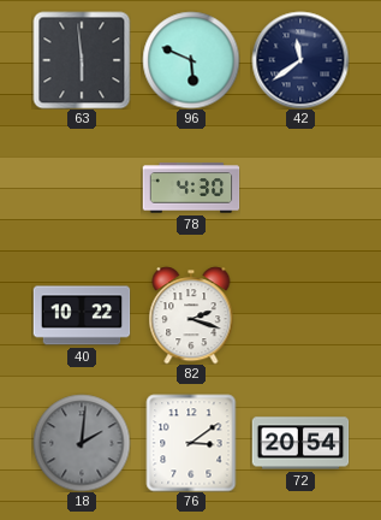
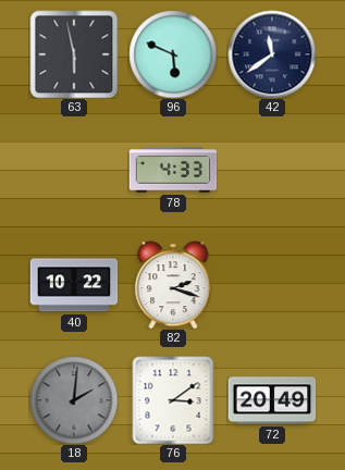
63: 5:59 -> 5:58 (74, 54)
78: 4:30 -> 4:33 (173, 170)
72: 20:54 -> 20:49 (272, 400)
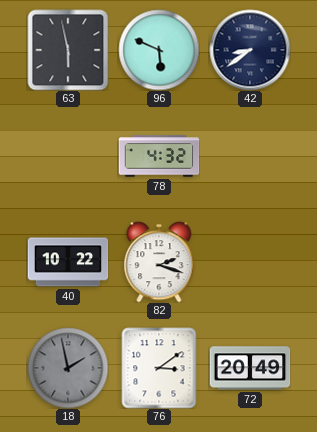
42: 11:39 -> 8:39 (250, 50)
78: 4:33 -> 4:32 (159, 156)
18: 2:01 -> 1:58 (68, 368)
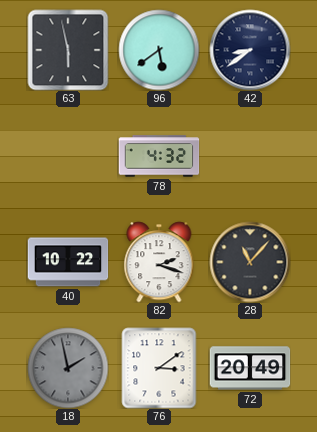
96: 5:49 -> 5:39 (159, 50)
28: none -> 11:07 (250, 262)
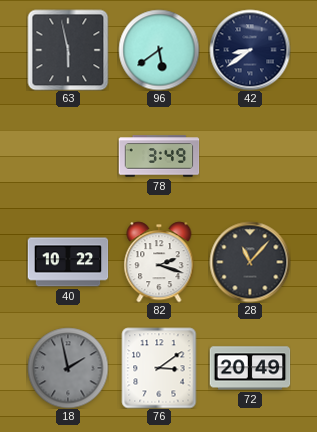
78: 4:32 -> 3:49 (159, 156)
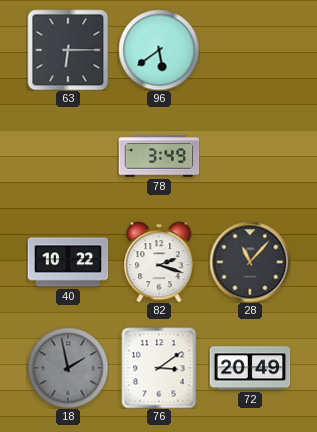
63: 5:58 -> 6:15 (68, 50)
42: 8:39 -> none (250, 50)
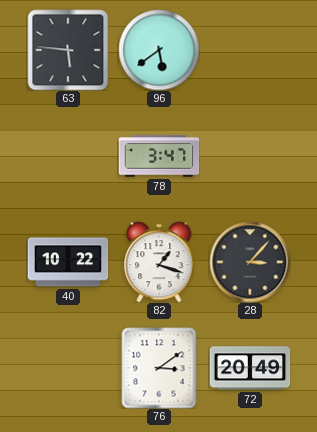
63: 6:15 -> 5:46 (68, 50)
78: 3:49 -> 3:47 (159, 156)
82: 2:18 -> 1:18 (159, 262)
28: 11:07 -> 3:07 (250, 262)
18: 1:58 -> none (68, 368)
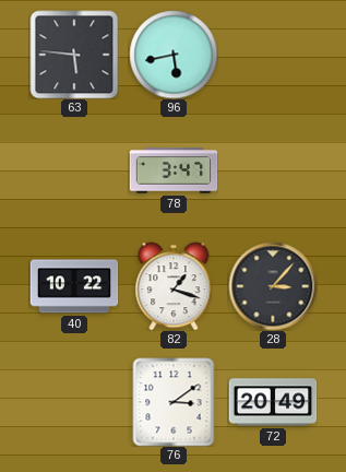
96: 5:39 -> 5:43 (174, 55)
